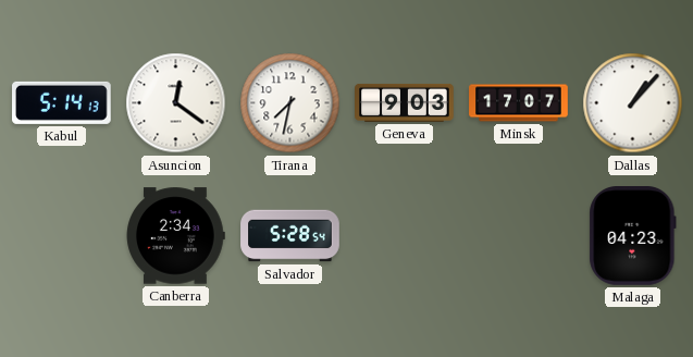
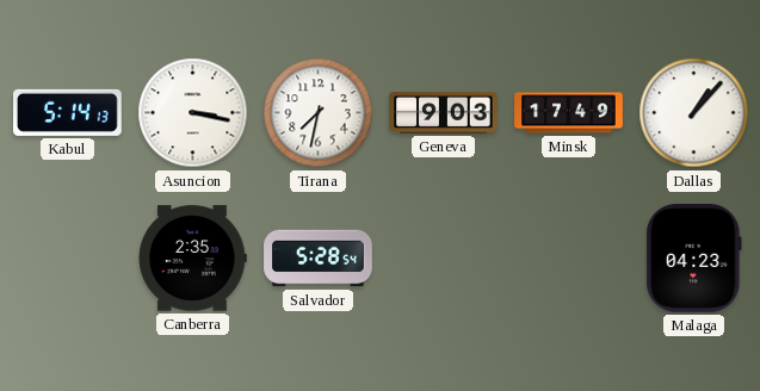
Asuncion: 12:21 -> 3:17 (193, 113)
Minsk: 17:07 -> 17:49 (569, 113)
Canberra: 2:34 -> 2:35 (192, 259)
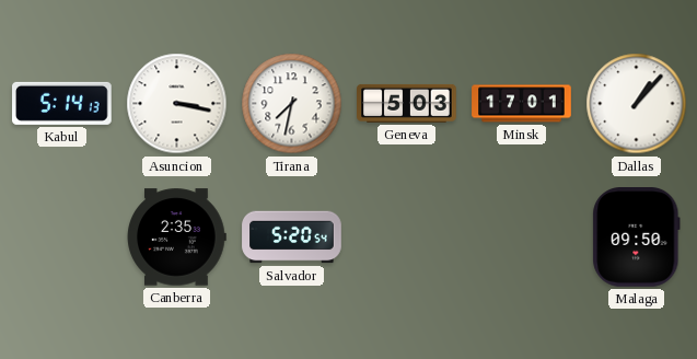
Geneva: 9:03 -> 5:03 (407, 103)
Minsk: 17:49 -> 17:01 (522, 104)
Salvador: 5:28 -> 5:20 (292, 238)
Malaga: 04:23 -> 09:50 (637, 238)
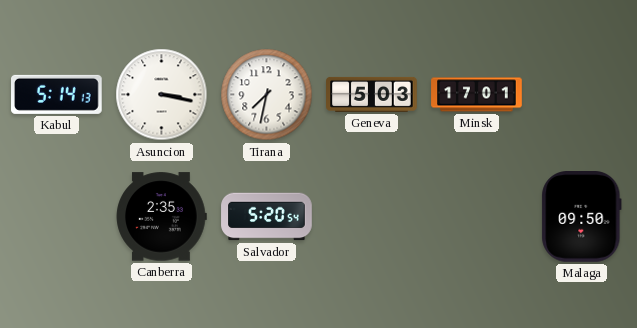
Dallas: 1:07 -> none (637, 104)
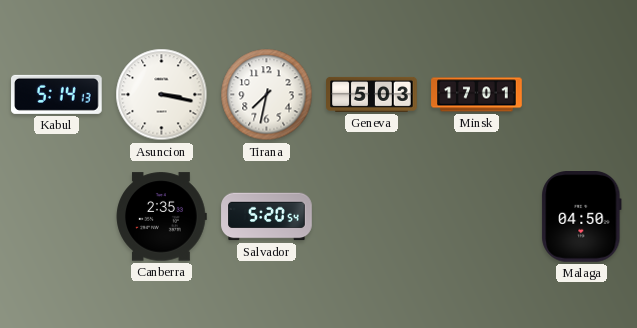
Malaga: 09:50 -> 04:50 (582, 217)
